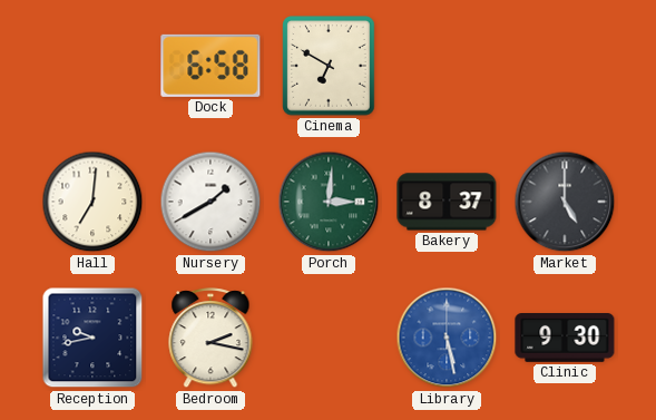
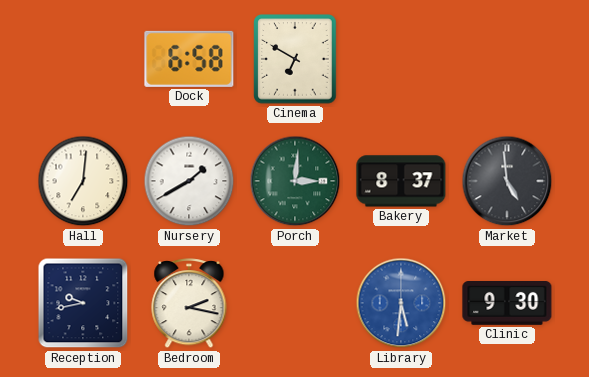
Market: 5:00 -> 4:59 (507, 181)
Library: 5:28 -> 5:31 (401, 303)
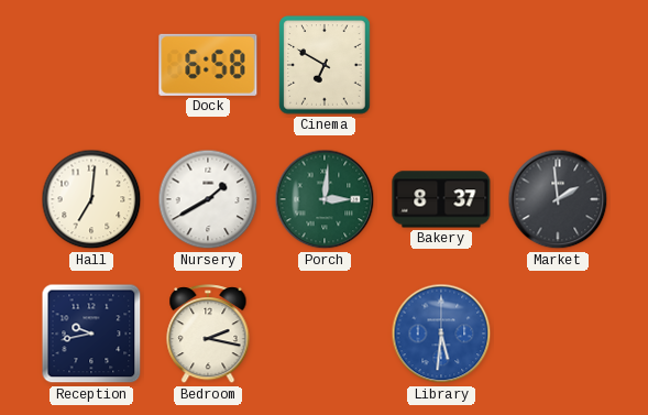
Market: 4:59 -> 1:59 (558, 199)
Clinic: 9:30 -> none (507, 304)
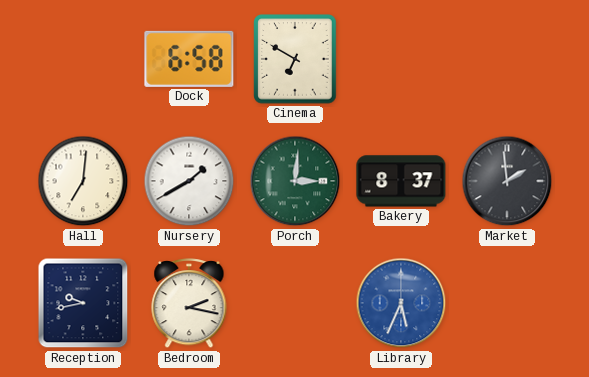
Library: 5:31 -> 5:34 (401, 303)
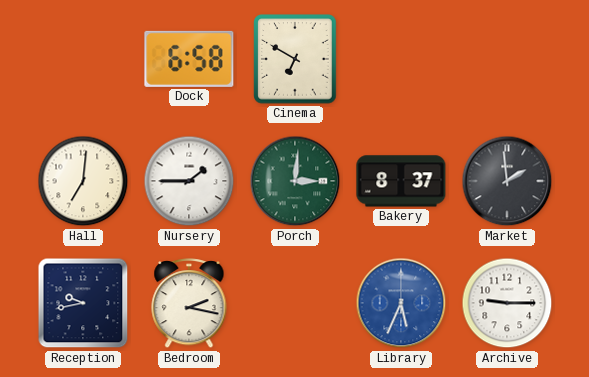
Nursery: 1:40 -> 1:45 (189, 181)
Archive: none -> 9:15 (507, 303)
